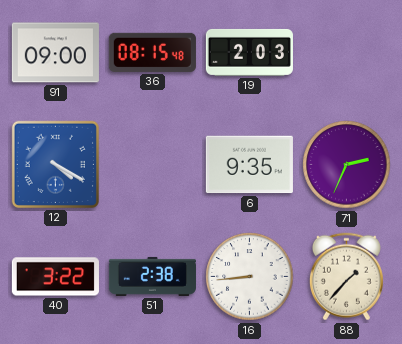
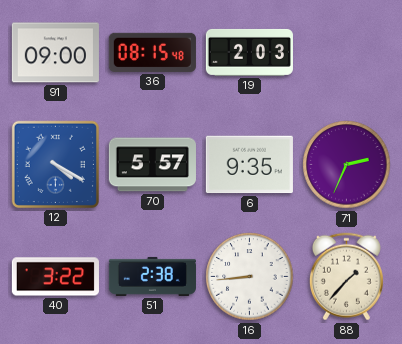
70: none -> 5:57 (152, 165)
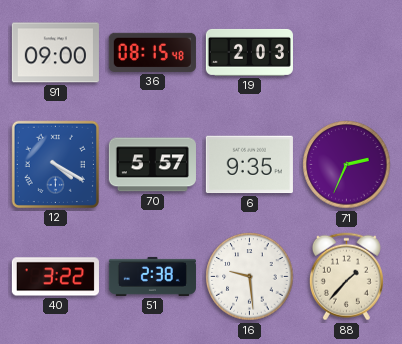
16: 8:44 -> 9:29 (250, 277)
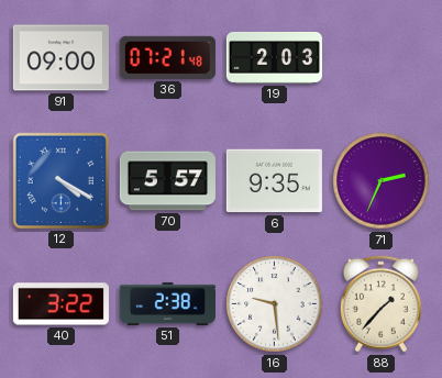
36: 08:15 -> 07:21 (167, 57)
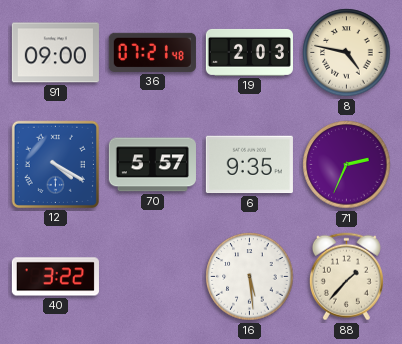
8: none -> 4:47 (347, 53)
51: 2:38 -> none (167, 303)
16: 9:29 -> 5:29 (250, 277)
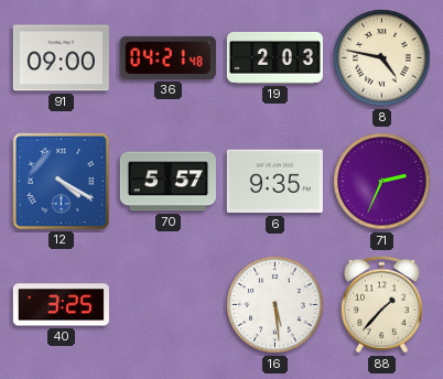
36: 07:21 -> 04:21 (168, 57)
40: 3:22 -> 3:25 (61, 305)
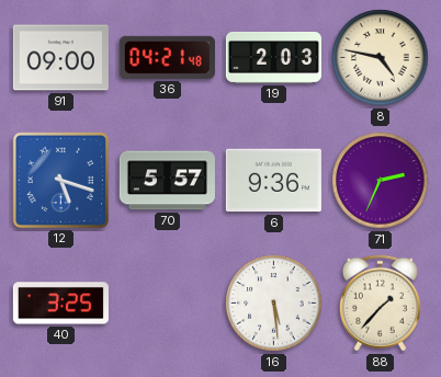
12: 4:20 -> 5:18 (60, 180)
6: 9:35 -> 9:36 (273, 181)
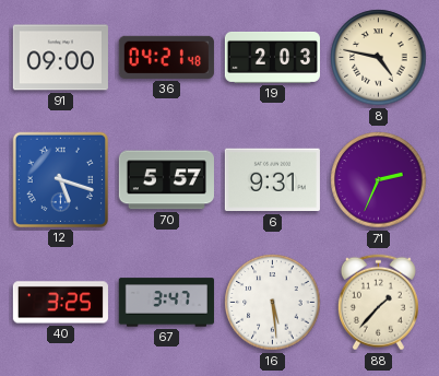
6: 9:36 -> 9:31 (272, 180)
67: none -> 3:47 (166, 303)
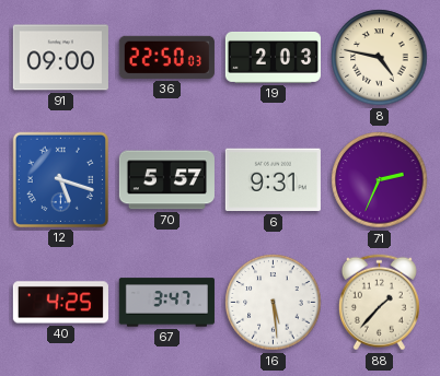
36: 04:21 -> 22:50 (166, 57)
40: 3:25 -> 4:25 (60, 303)
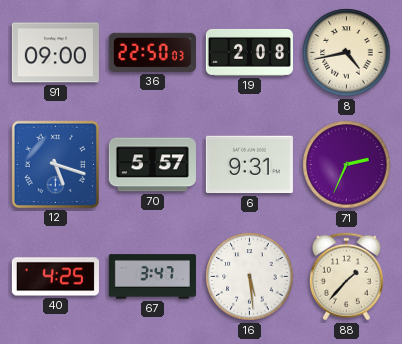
19: 2:03 -> 2:08 (249, 52)
8: 4:47 -> 4:43 (347, 53)
